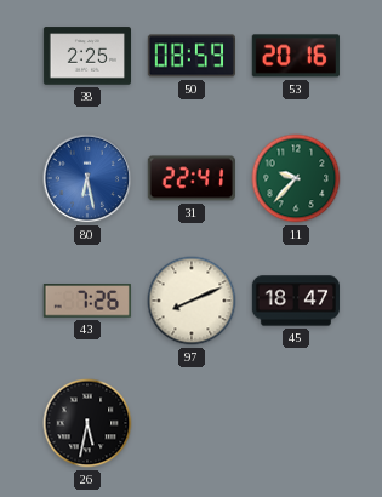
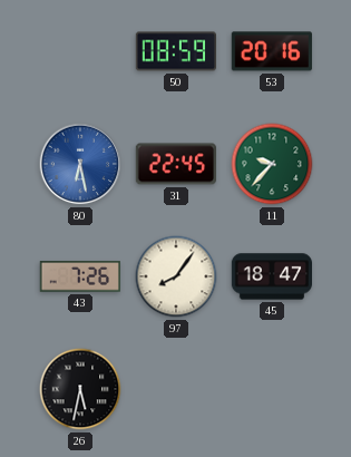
38: 2:25 -> none (86, 56)
31: 22:41 -> 22:45 (175, 164)
97: 8:11 -> 8:06 (176, 276)
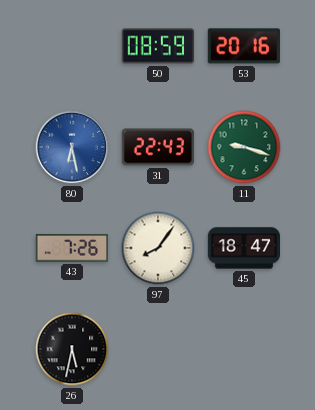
31: 22:45 -> 22:43 (157, 147)
11: 9:37 -> 9:18 (244, 147)
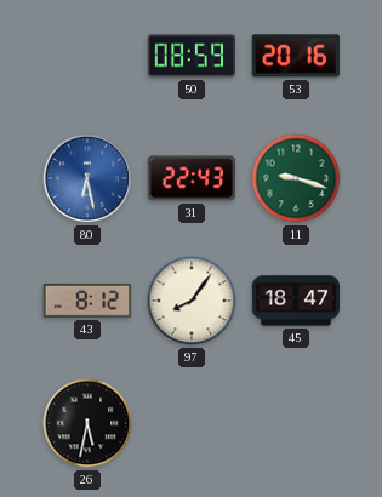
43: 7:26 -> 8:12 (87, 301)
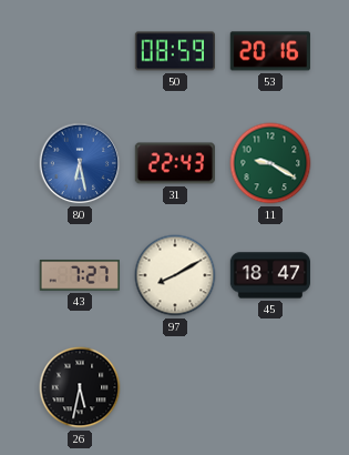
11: 9:18 -> 9:20 (270, 163)
43: 8:12 -> 7:27 (80, 275)
97: 8:06 -> 8:10 (175, 275)
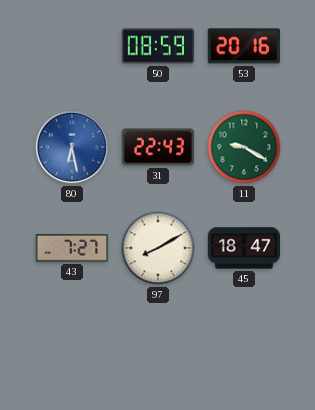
26: 5:32 -> none (80, 387)
